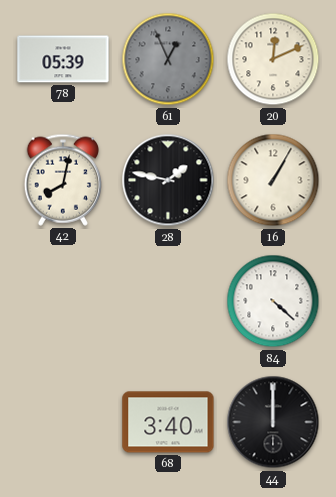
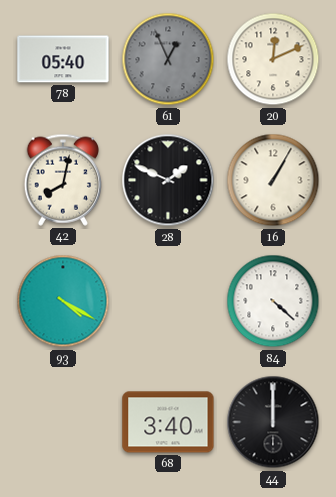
78: 05:39 -> 05:40 (63, 59)
28: 1:47 -> 1:49 (168, 180)
93: none -> 4:20 (63, 301)
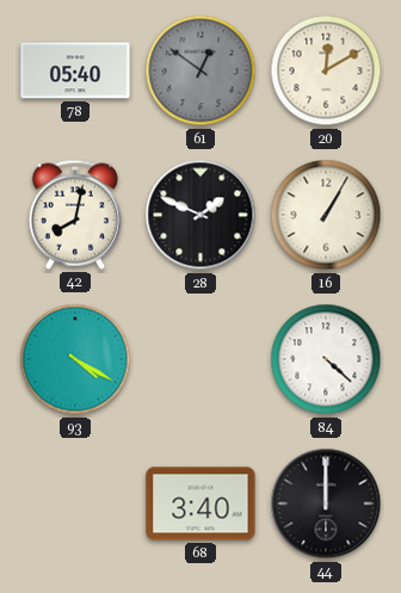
61: 12:56 -> 12:51 (200, 70)
20: 12:11 -> 12:10 (326, 70)
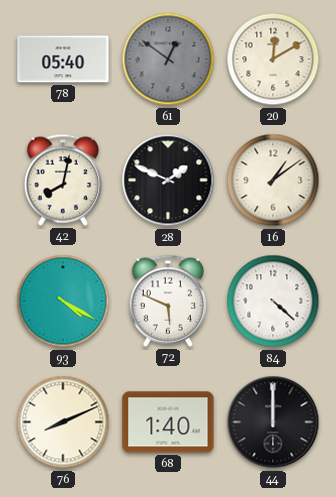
16: 1:05 -> 1:09 (273, 180)
72: none -> 5:49 (167, 301)
76: none -> 8:11 (63, 422)
68: 3:40 -> 1:40 (168, 422)
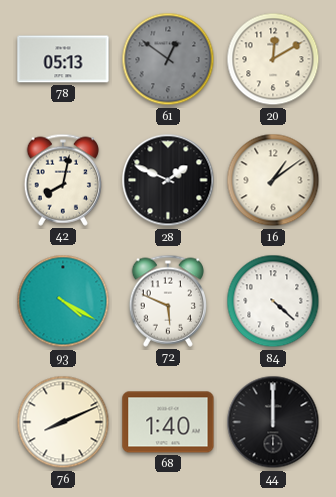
78: 05:40 -> 05:13 (63, 59)
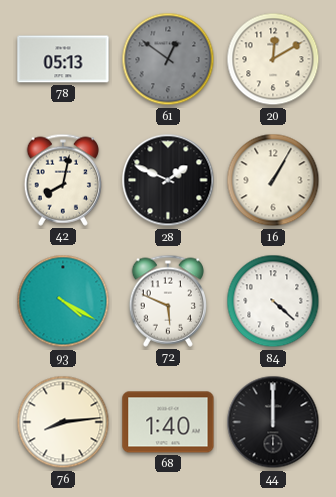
16: 1:09 -> 1:05 (273, 180)
76: 8:11 -> 8:14 (63, 422)
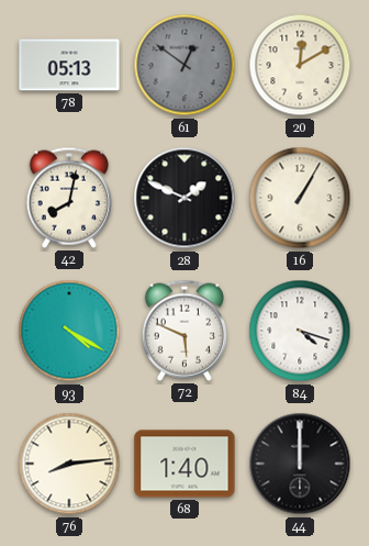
84: 4:22 -> 4:18 (300, 331)
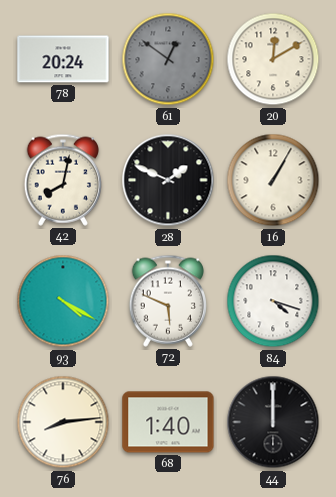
78: 05:13 -> 20:24 (63, 59)
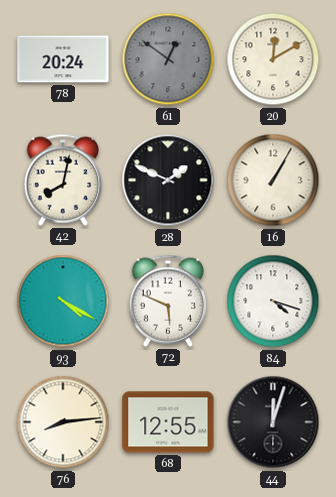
68: 1:40 -> 12:55 (168, 422)
44: 12:00 -> 12:03 (273, 422)
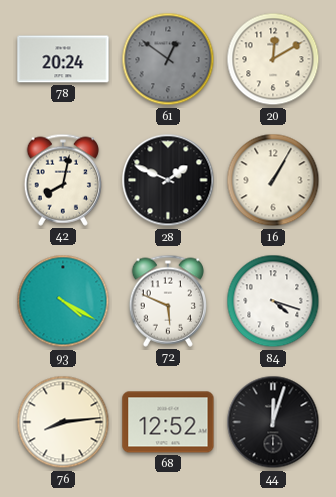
68: 12:55 -> 12:52 (168, 422)
